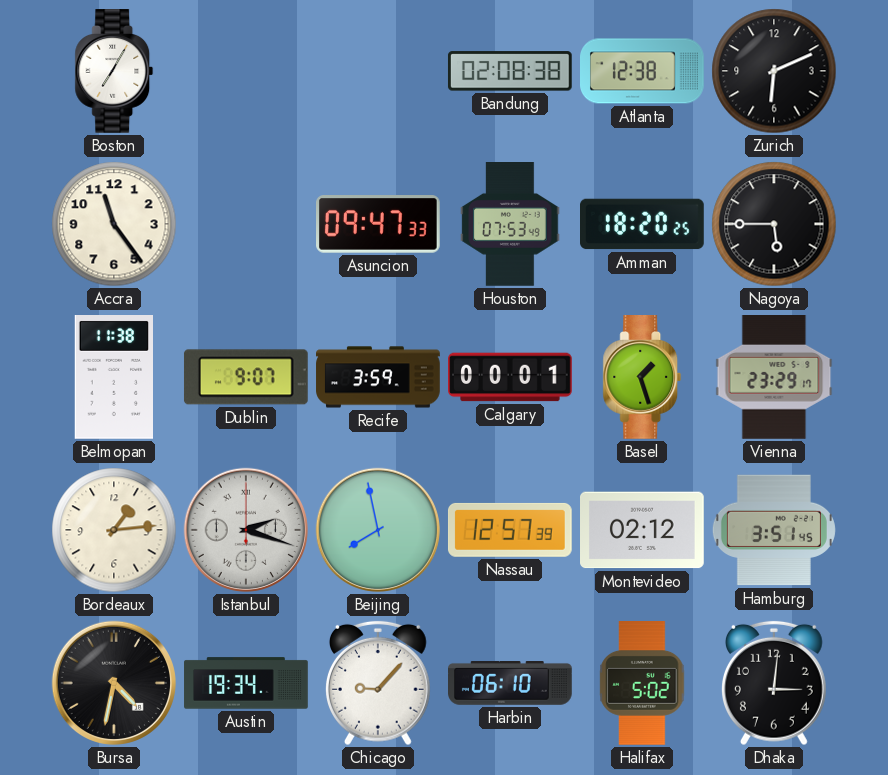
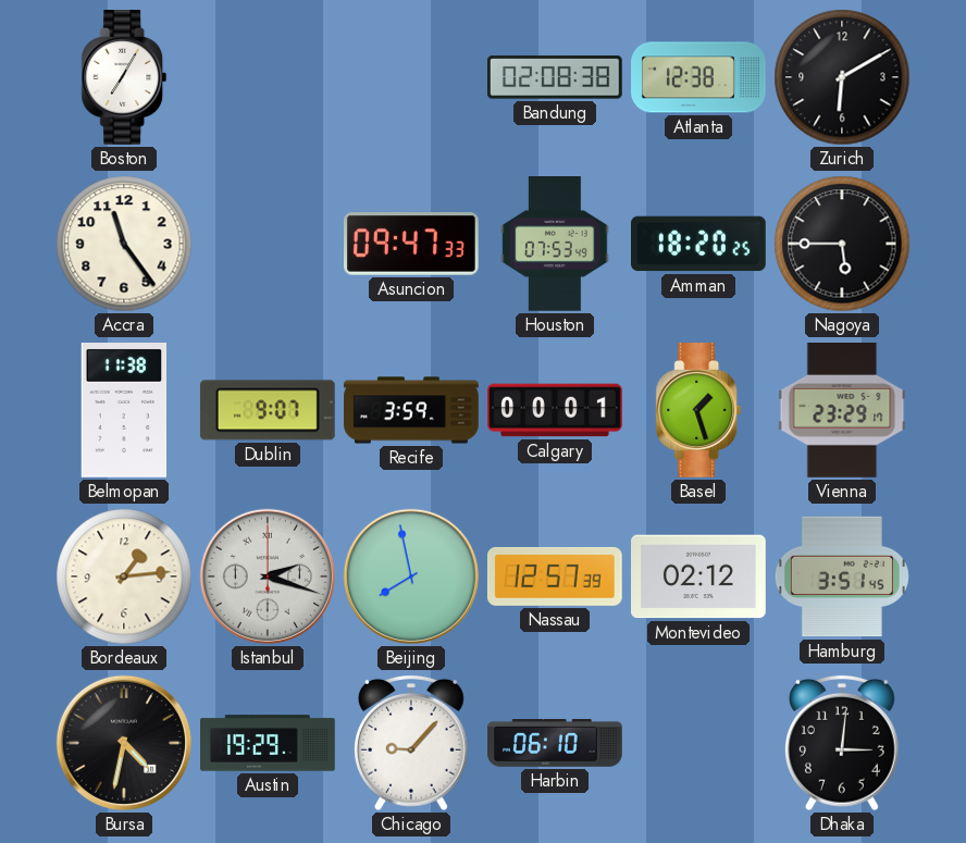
Zurich: 6:11 -> 6:10 (842, 77)
Austin: 19:34 -> 19:29 (268, 743)
Halifax: 5:02 -> none (642, 684)
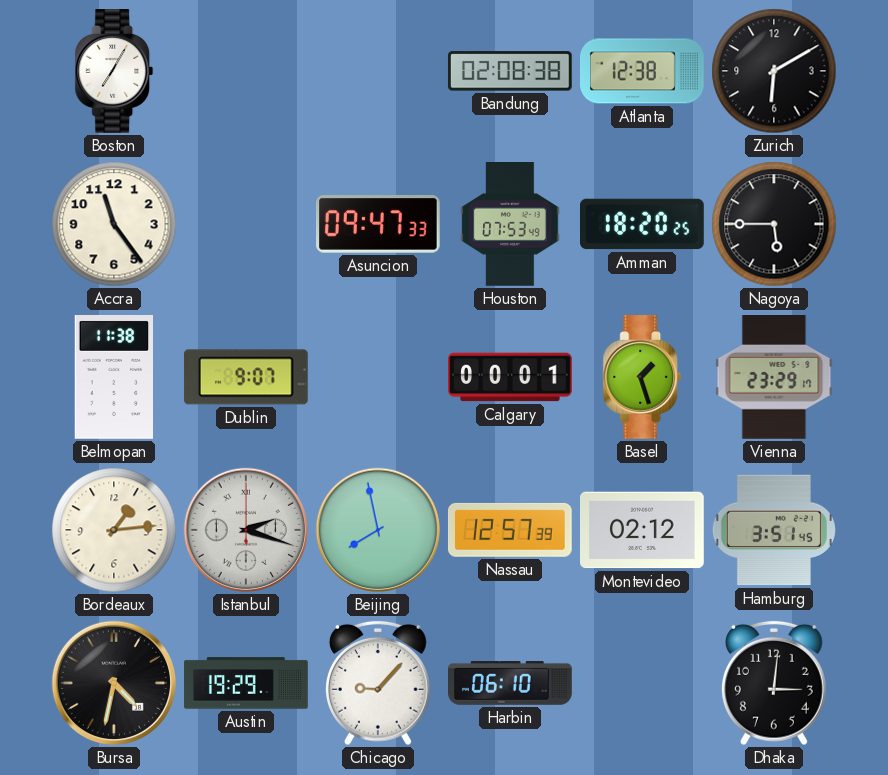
Recife: 3:59 -> none (411, 410)
